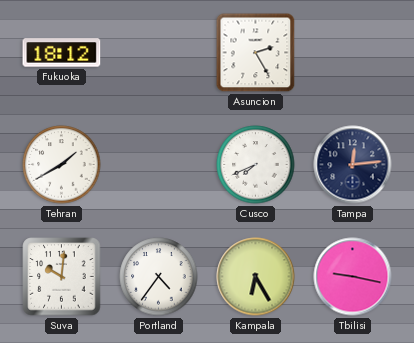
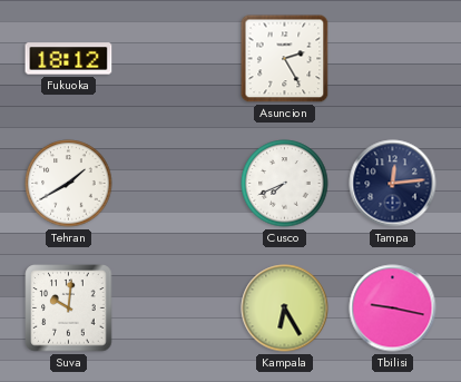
Portland: 4:36 -> none (159, 277)
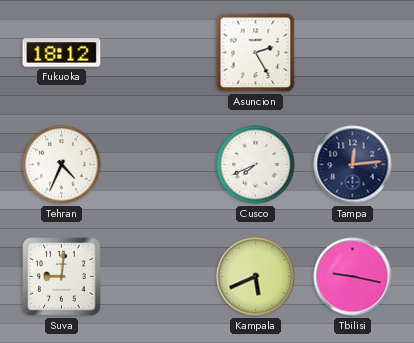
Tehran: 1:40 -> 4:34 (62, 165)
Suva: 10:01 -> 9:01 (62, 277)
Kampala: 6:25 -> 5:41 (256, 277)
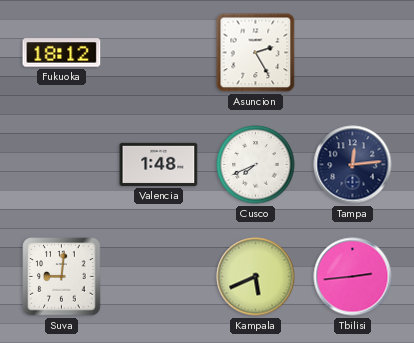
Tehran: 4:34 -> none (62, 165)
Valencia: none -> 1:48 (159, 164)
Tbilisi: 9:17 -> 2:44 (353, 277)
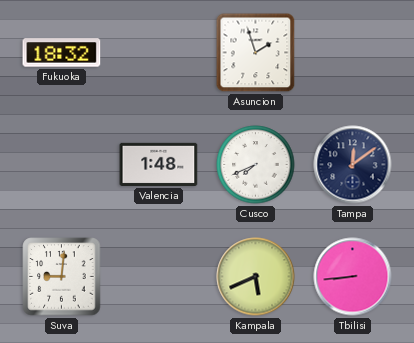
Fukuoka: 18:12 -> 18:32 (62, 53)
Asuncion: 2:25 -> 1:57 (256, 53)
Tampa: 12:14 -> 12:09 (353, 165)
Tbilisi: 2:44 -> 8:44 (353, 277)
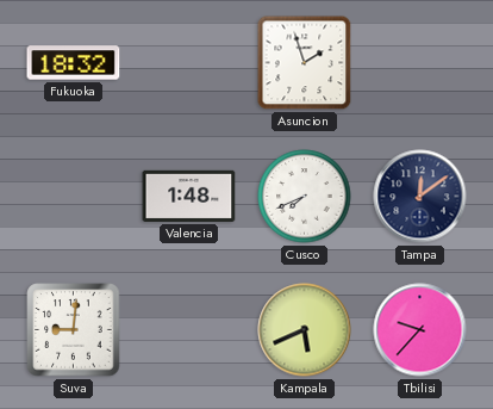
Tbilisi: 8:44 -> 9:37 (420, 330)
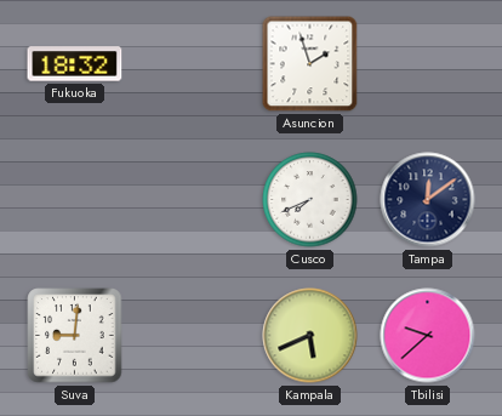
Valencia: 1:48 -> none (189, 196)
Tbilisi: 9:37 -> 9:38 (428, 336)
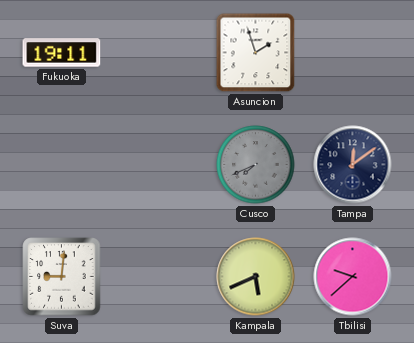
Fukuoka: 18:32 -> 19:11 (62, 53)
Cusco dial: white -> grey (256, 165)
